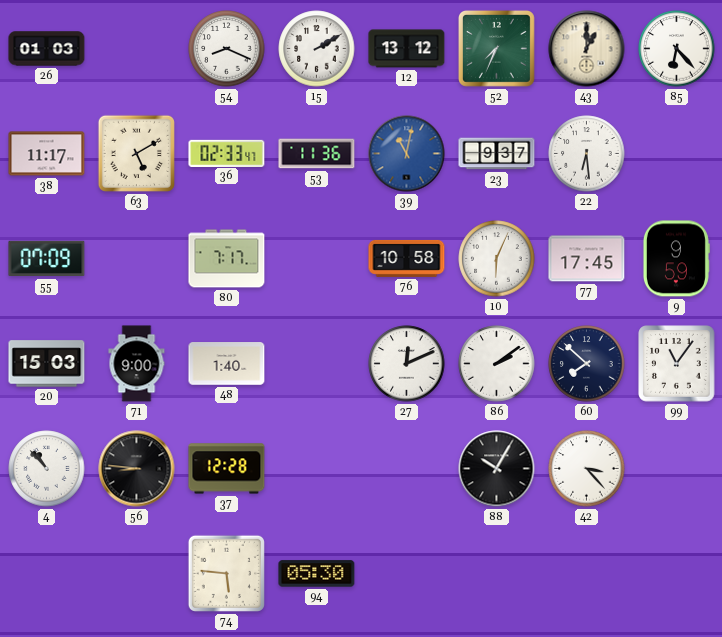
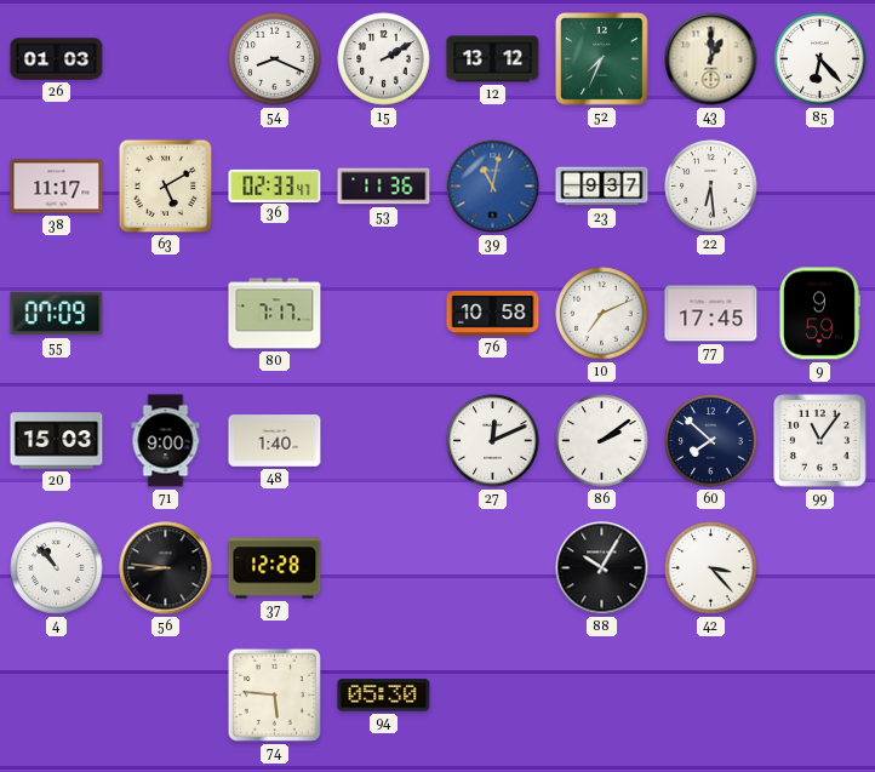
10: 6:04 -> 7:11 (602, 314)
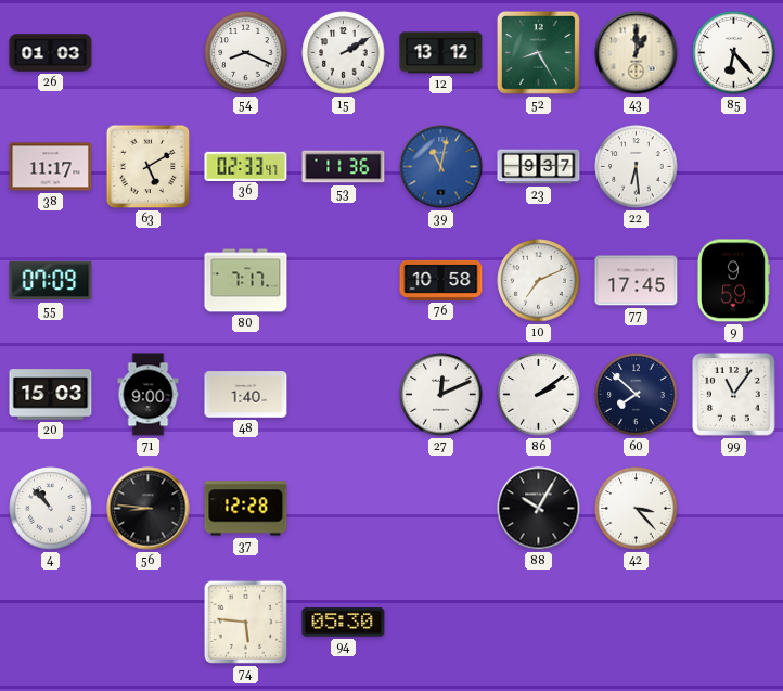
52: 7:34 -> 8:25 (538, 52)
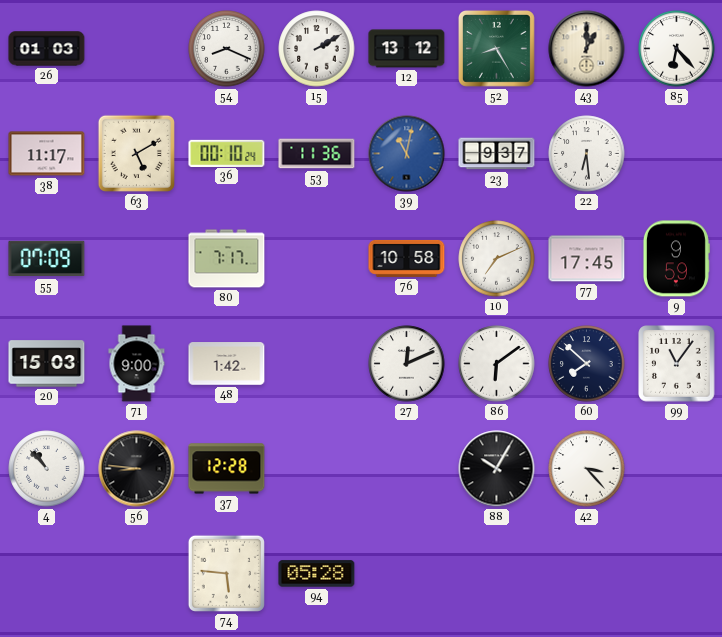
36: 02:33 -> 00:10 (227, 153)
48: 1:40 -> 1:42 (227, 364)
86: 2:09 -> 6:09 (497, 364)
94: 05:30 -> 05:28 (317, 574)
